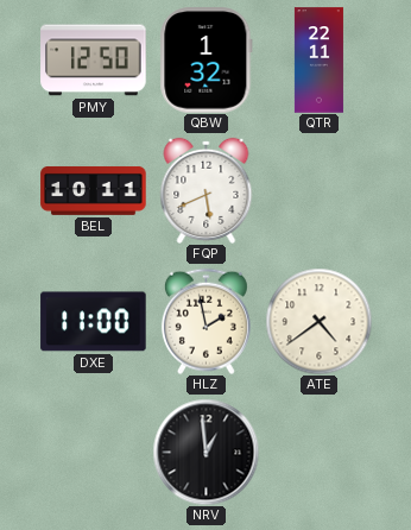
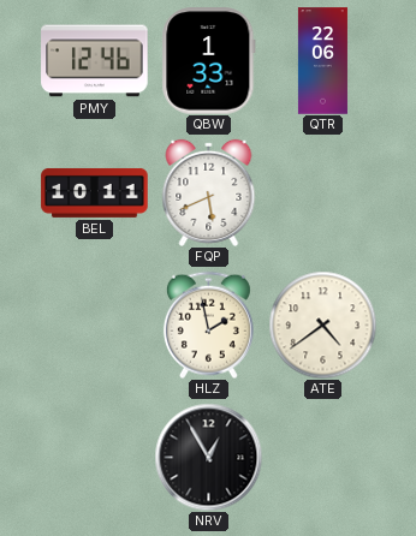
PMY: 12:50 -> 12:46 (95, 61)
QBW: 1:32 -> 1:33 (209, 61)
QTR: 22:11 -> 22:06 (322, 61)
DXE: 11:00 -> none (94, 322)
NRV: 12:59 -> 12:55 (208, 457)
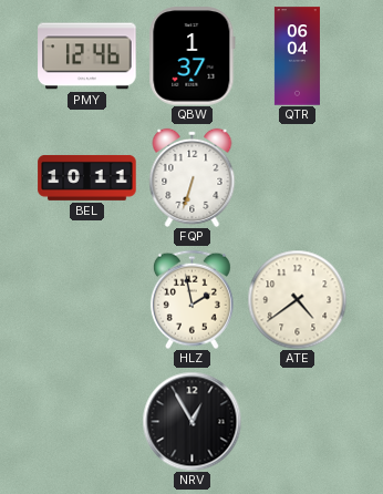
QBW: 1:33 -> 1:37 (193, 56)
QTR: 22:06 -> 06:04 (297, 56)
FQP: 5:41 -> 6:33 (193, 177)
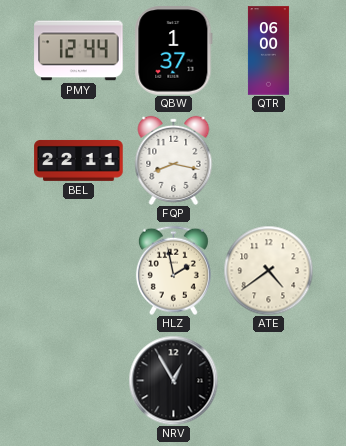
PMY: 12:46 -> 12:44 (79, 51)
QTR: 06:04 -> 06:00 (268, 51)
BEL: 10:11 -> 22:11 (79, 160)
FQP: 6:33 -> 8:17 (174, 160)
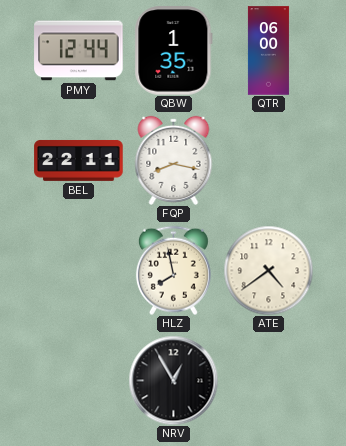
QBW: 1:37 -> 1:35 (174, 51)
HLZ: 1:58 -> 7:58 (173, 270)
